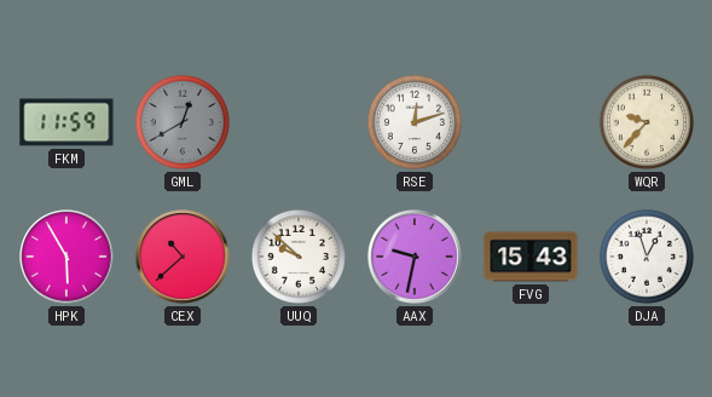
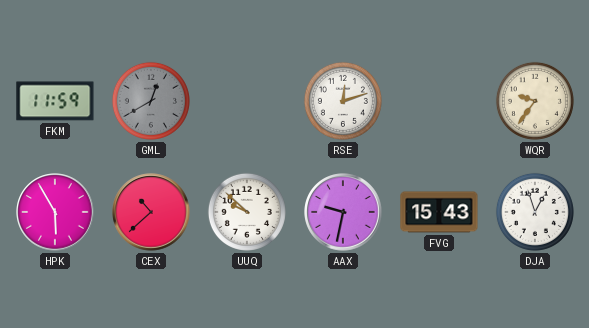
WQR: 9:37 -> 9:36 (535, 101)
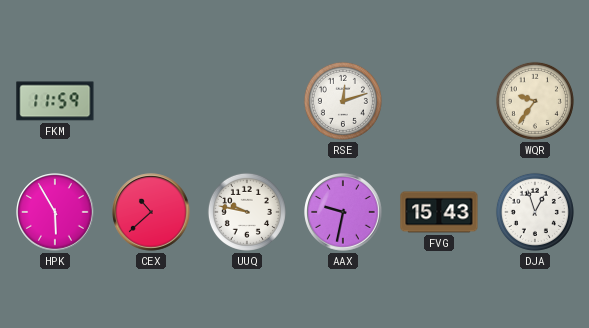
GML: 12:40 -> none (151, 101)
UUQ: 9:52 -> 9:47 (247, 212)
